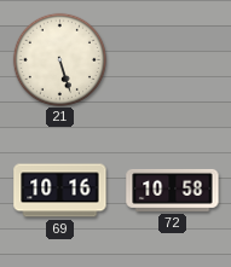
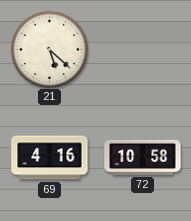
21: 5:27 -> 5:22 (49, 49)
69: 10:16 -> 4:16 (50, 158)
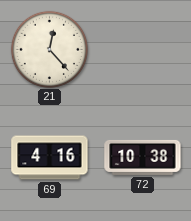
21: 5:22 -> 12:23 (49, 49)
72: 10:58 -> 10:38 (143, 157)
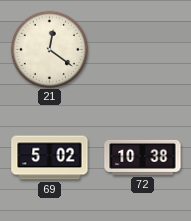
21: 12:23 -> 12:21 (49, 49)
69: 4:16 -> 5:02 (50, 158)
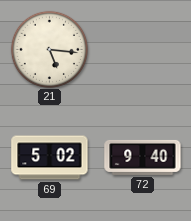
21: 12:21 -> 5:16 (49, 49)
72: 10:38 -> 9:40 (143, 157)
